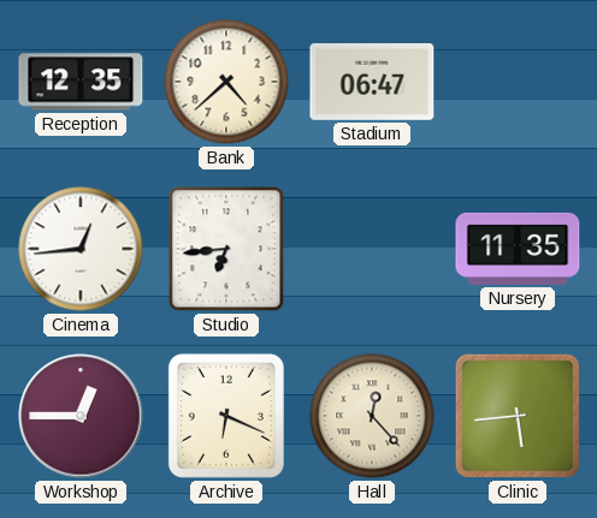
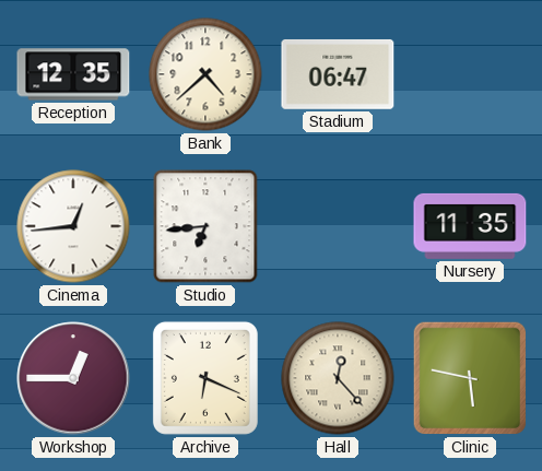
Clinic: 5:44 -> 5:47 (470, 378)
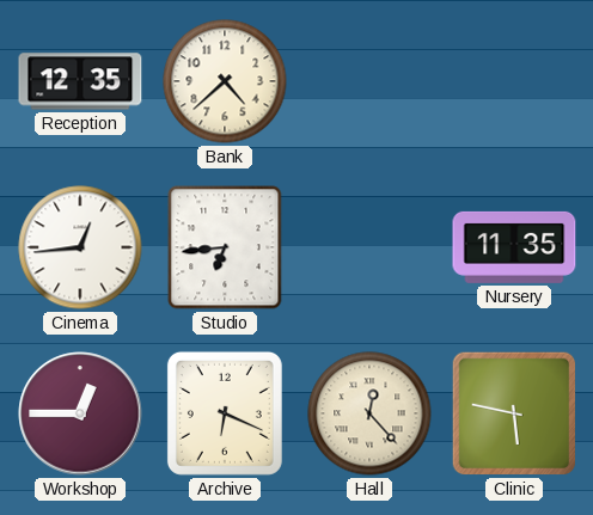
Stadium: 06:47 -> none (338, 74)
